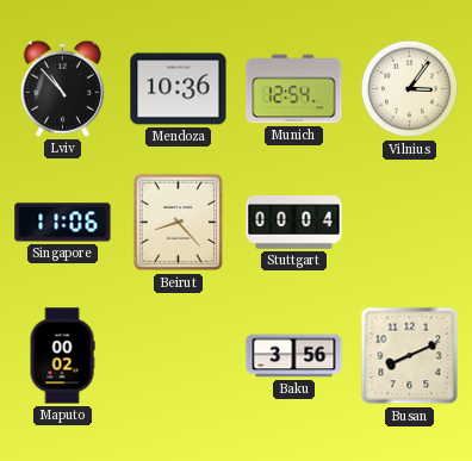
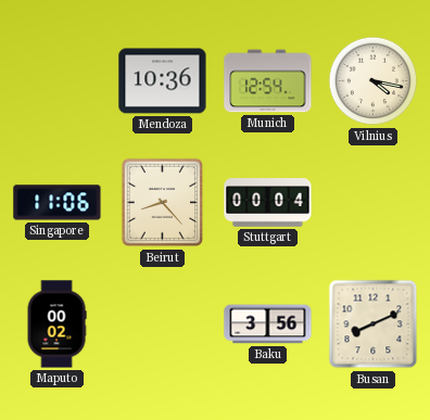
Lviv: 10:53 -> none (62, 88)
Vilnius: 3:06 -> 4:17 (374, 81)
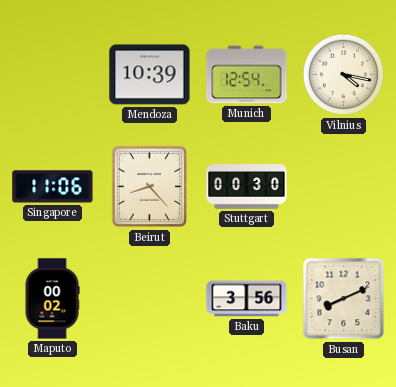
Mendoza: 10:36 -> 10:39 (150, 75)
Stuttgart: 00:04 -> 00:30 (247, 187)
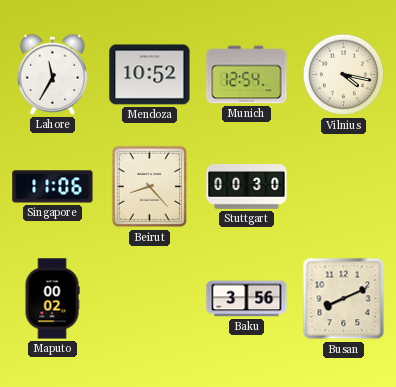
Lahore: none -> 11:35 (52, 74)
Mendoza: 10:39 -> 10:52 (150, 75)
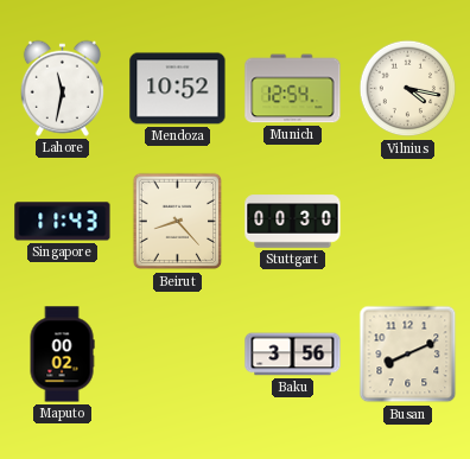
Lahore: 11:35 -> 11:32 (62, 88)
Singapore: 11:06 -> 11:43 (63, 222)
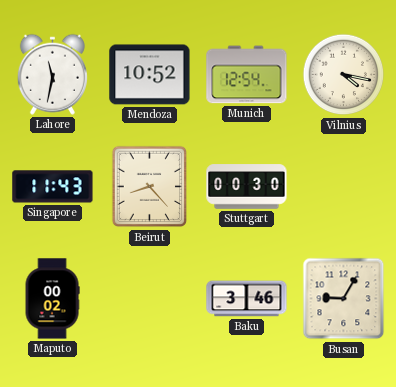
Baku: 3:56 -> 3:46 (247, 299)
Busan: 8:11 -> 9:05 (344, 299)
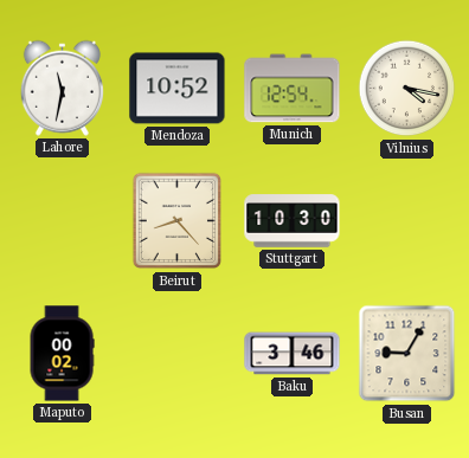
Singapore: 11:43 -> none (53, 187)
Stuttgart: 00:30 -> 10:30 (293, 221)
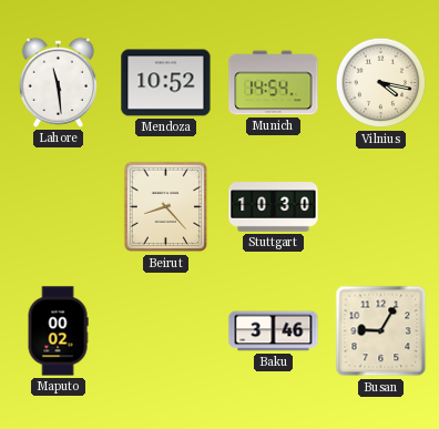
Lahore: 11:32 -> 11:29 (58, 82)
Munich: 12:54 -> 14:54 (274, 83)
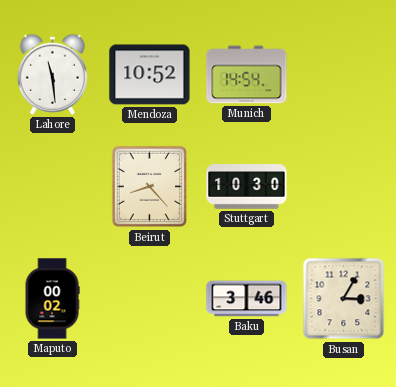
Vilnius: 4:17 -> none (381, 83)
Busan: 9:05 -> 3:05 (344, 299)
